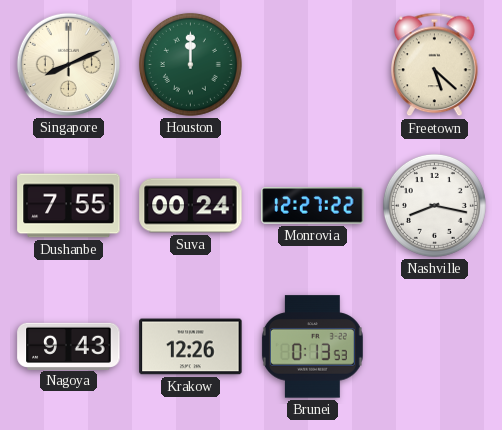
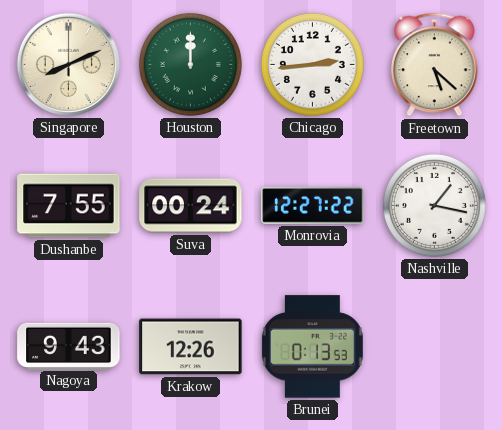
Chicago: none -> 2:44 (312, 64)
Nashville: 8:17 -> 1:17 (434, 205)
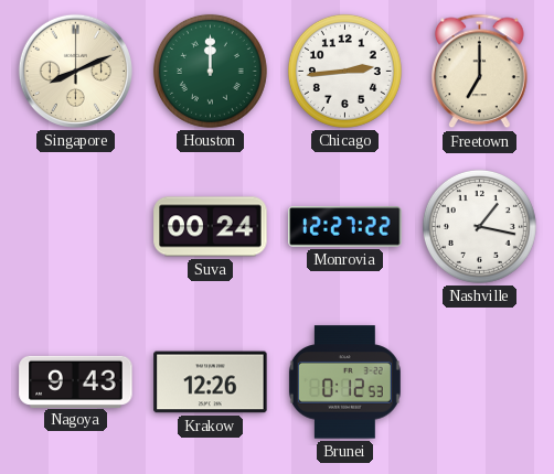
Freetown: 5:22 -> 7:00 (480, 72)
Dushanbe: 7:55 -> none (69, 206)
Brunei: 0:13 -> 0:12 (344, 383)
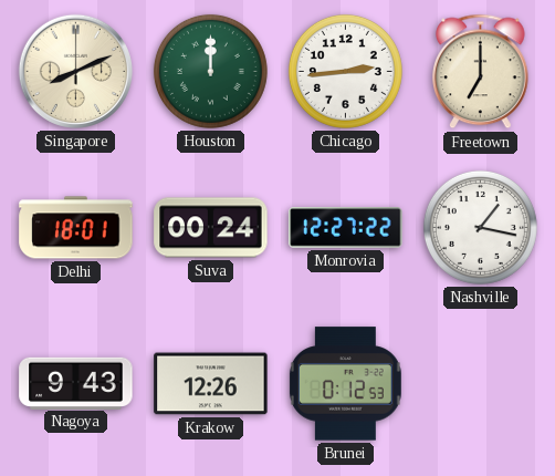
Delhi: none -> 18:01 (76, 228)
